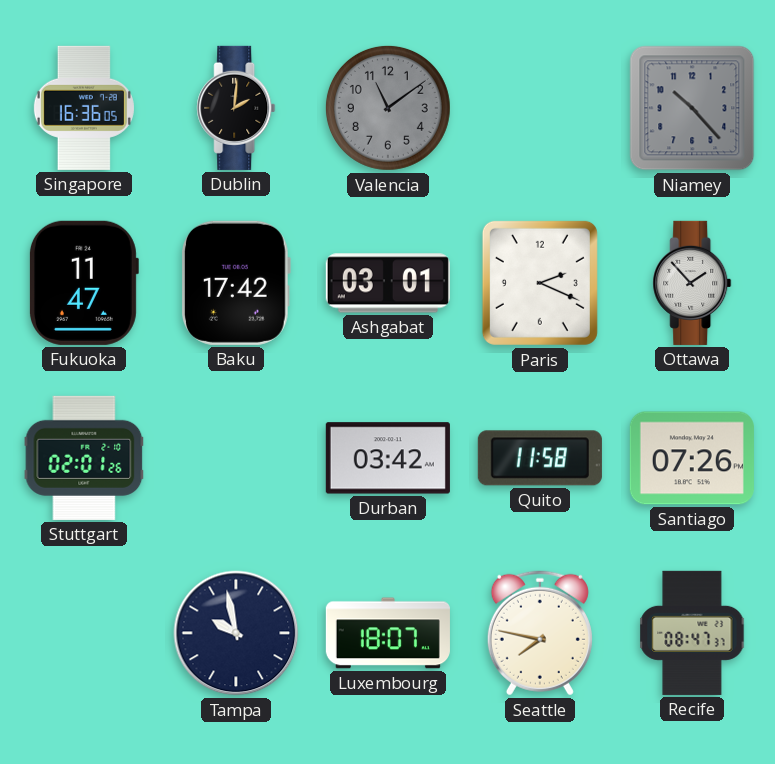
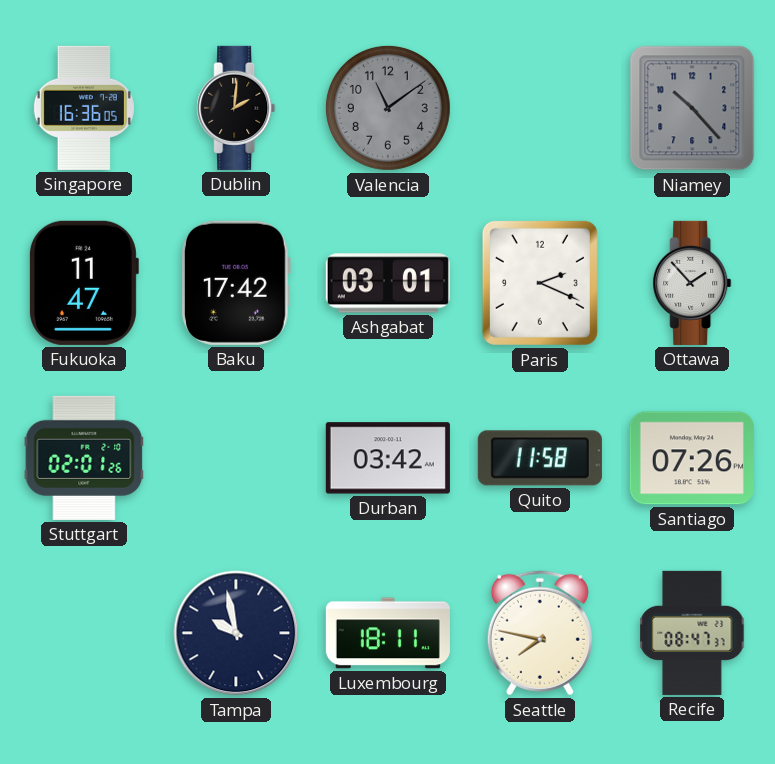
Luxembourg: 18:07 -> 18:11 (388, 633)
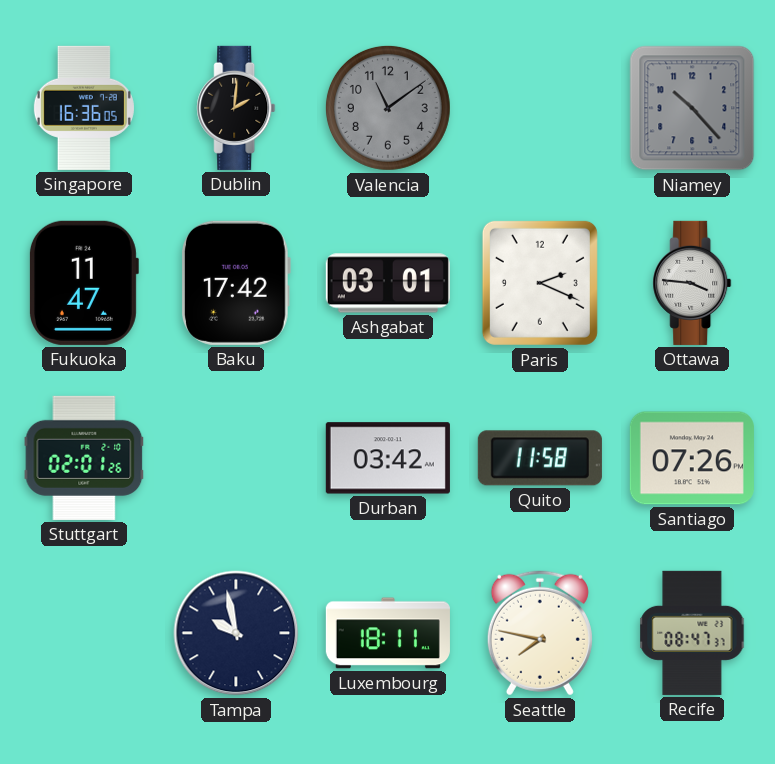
Ottawa: 1:53 -> 3:46 (692, 283)
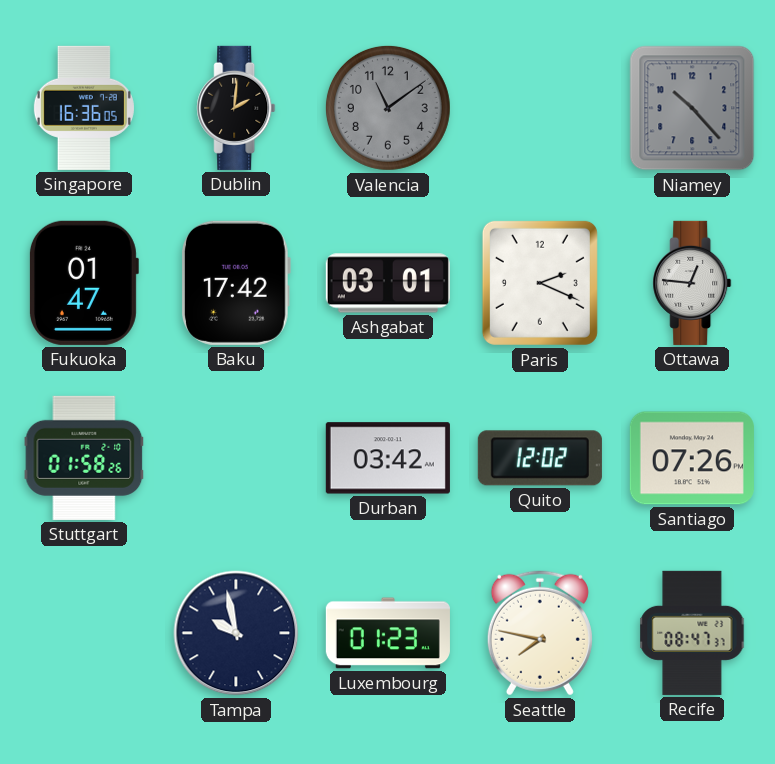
Fukuoka: 11:47 -> 01:47 (83, 283)
Ottawa: 3:46 -> 12:46 (692, 283)
Stuttgart: 02:01 -> 01:58 (84, 458)
Quito: 11:58 -> 12:02 (540, 458)
Luxembourg: 18:11 -> 01:23 (388, 633)
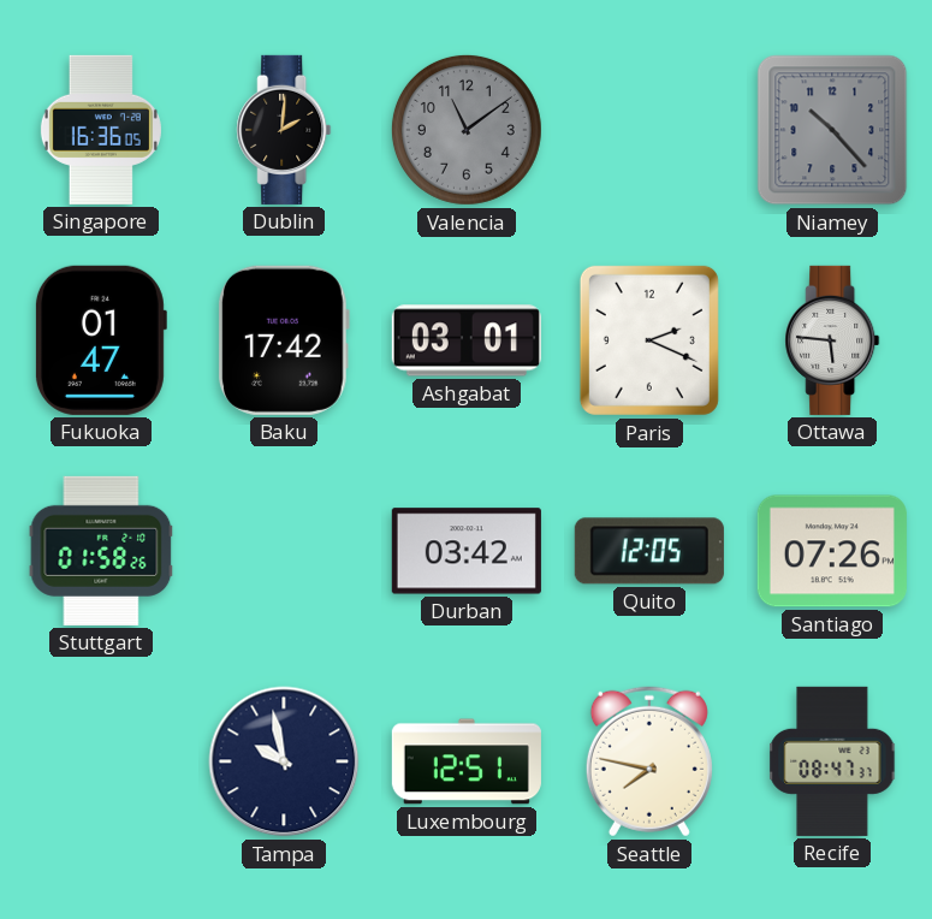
Ottawa: 12:46 -> 5:46 (832, 340)
Quito: 12:02 -> 12:05 (649, 551)
Luxembourg: 01:23 -> 12:51 (467, 761)
